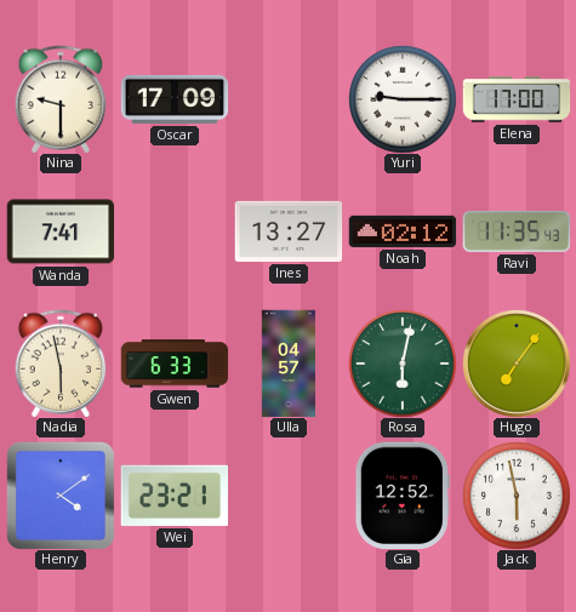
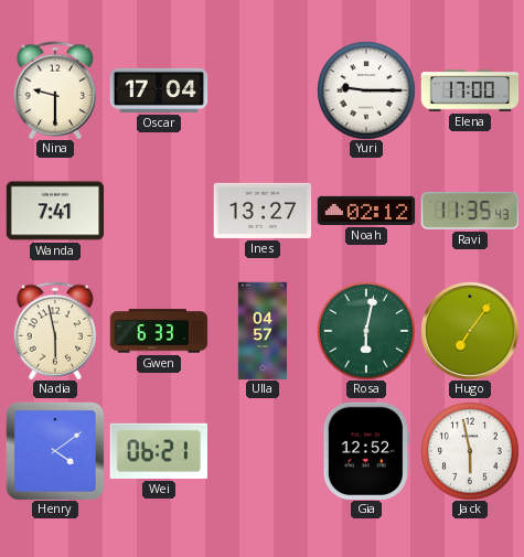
Oscar: 17:09 -> 17:04 (159, 90)
Wei: 23:21 -> 06:21 (158, 451)
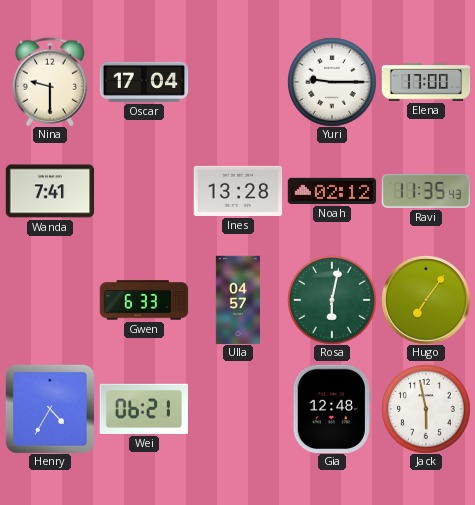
Ines: 13:27 -> 13:28 (238, 191)
Nadia: 5:58 -> none (55, 331)
Henry: 4:09 -> 4:35 (50, 409)
Gia: 12:52 -> 12:48 (332, 409)
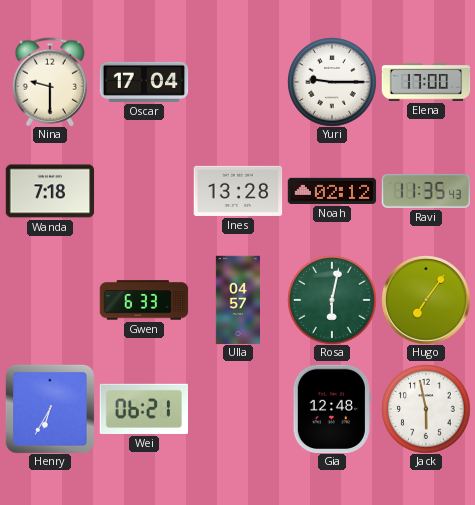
Wanda: 7:41 -> 7:18 (50, 191)
Henry: 4:35 -> 6:35 (50, 409)
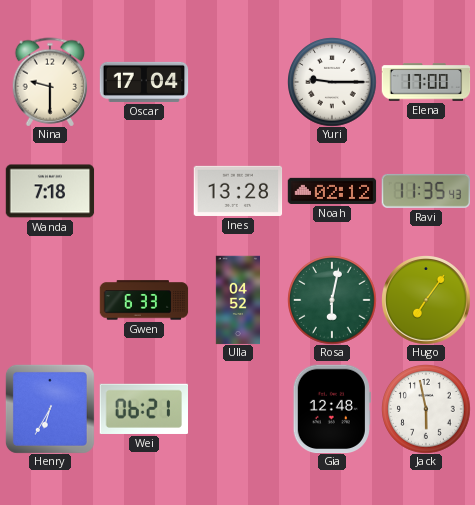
Ulla: 04:57 -> 04:52 (237, 300)
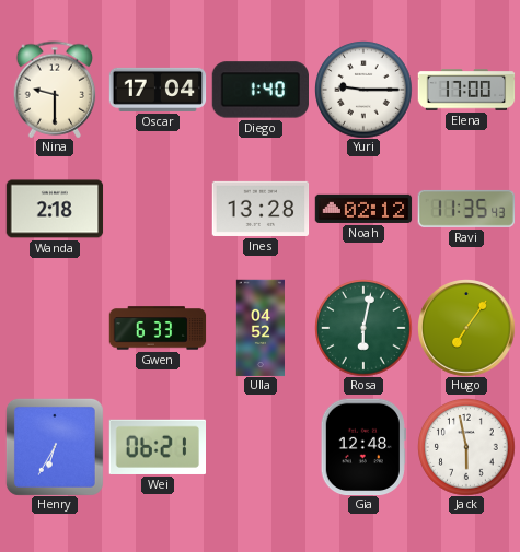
Diego: none -> 1:40 (259, 90)
Wanda: 7:18 -> 2:18 (55, 209)
